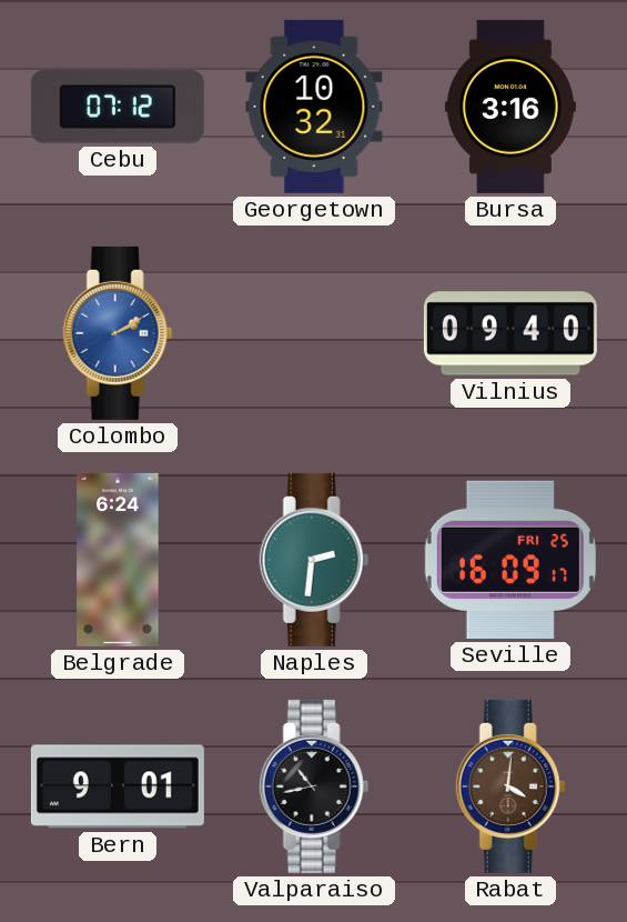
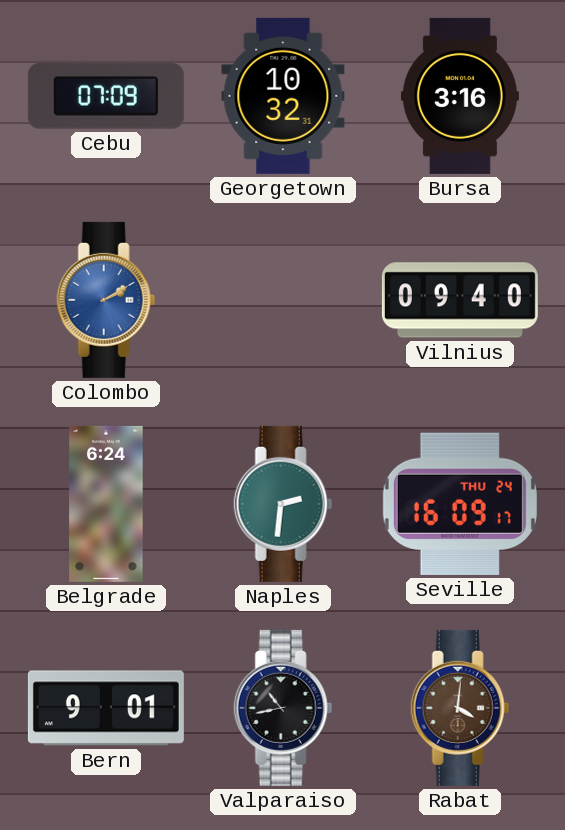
Cebu: 07:12 -> 07:09 (106, 96)
Seville date: FRI 25 -> THU 24 (460, 504)
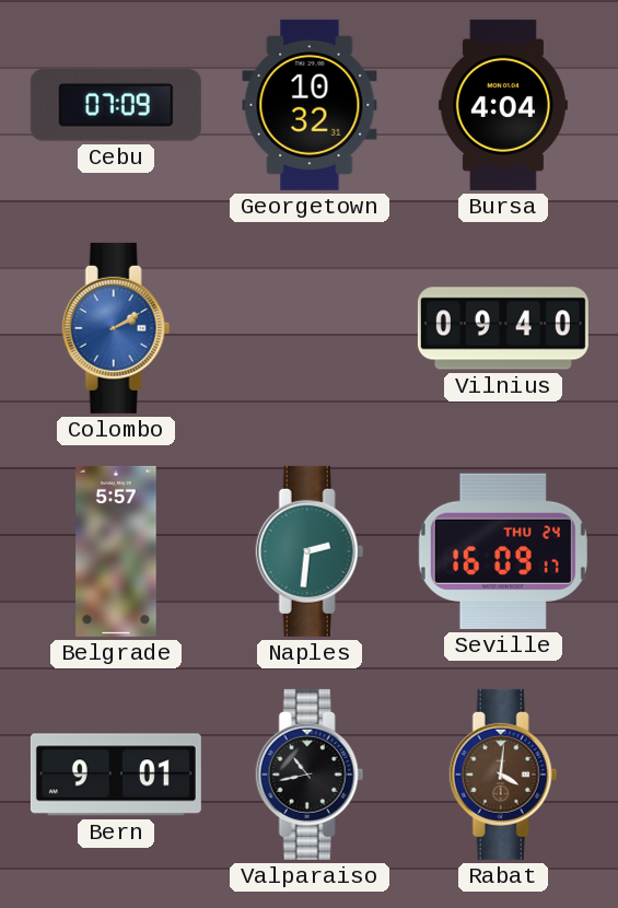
Bursa: 3:16 -> 4:04 (503, 105)
Belgrade: 6:24 -> 5:57 (116, 551)
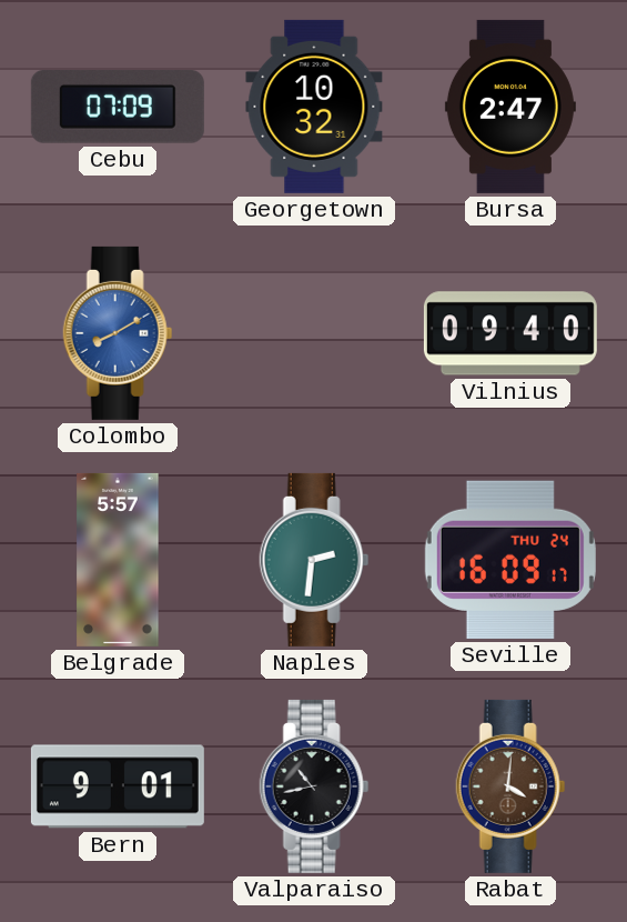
Bursa: 4:04 -> 2:47 (510, 107)
Colombo: 2:10 -> 8:10 (118, 333)
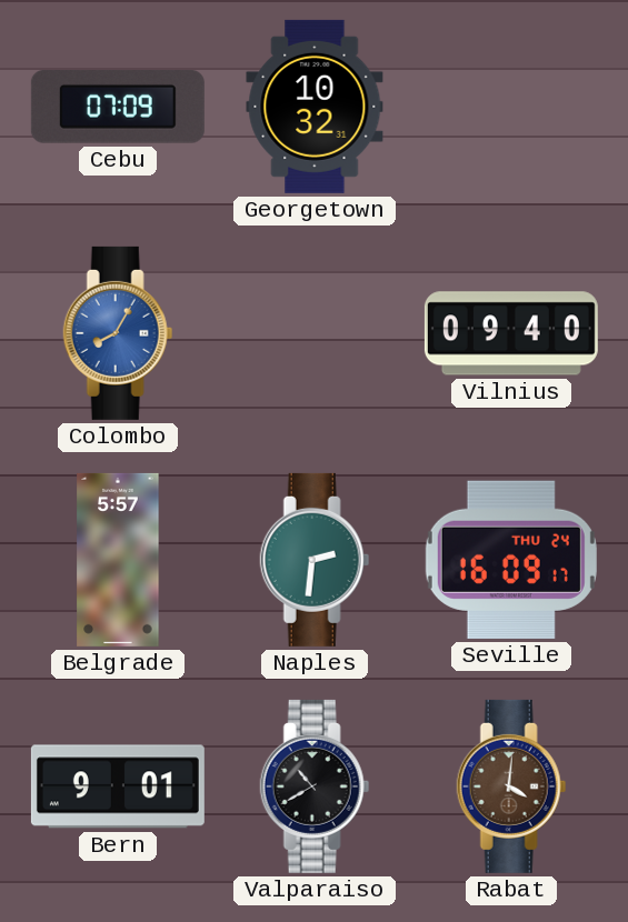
Bursa: 2:47 -> none (510, 107)
Colombo: 8:10 -> 8:05 (118, 333)
Valparaiso: 10:43 -> 10:40 (315, 786)
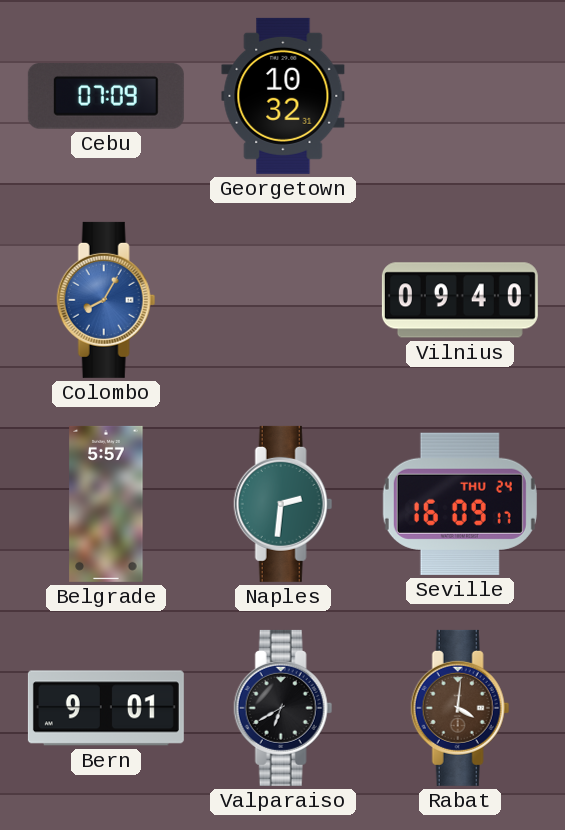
Valparaiso: 10:40 -> 6:40 (283, 708)
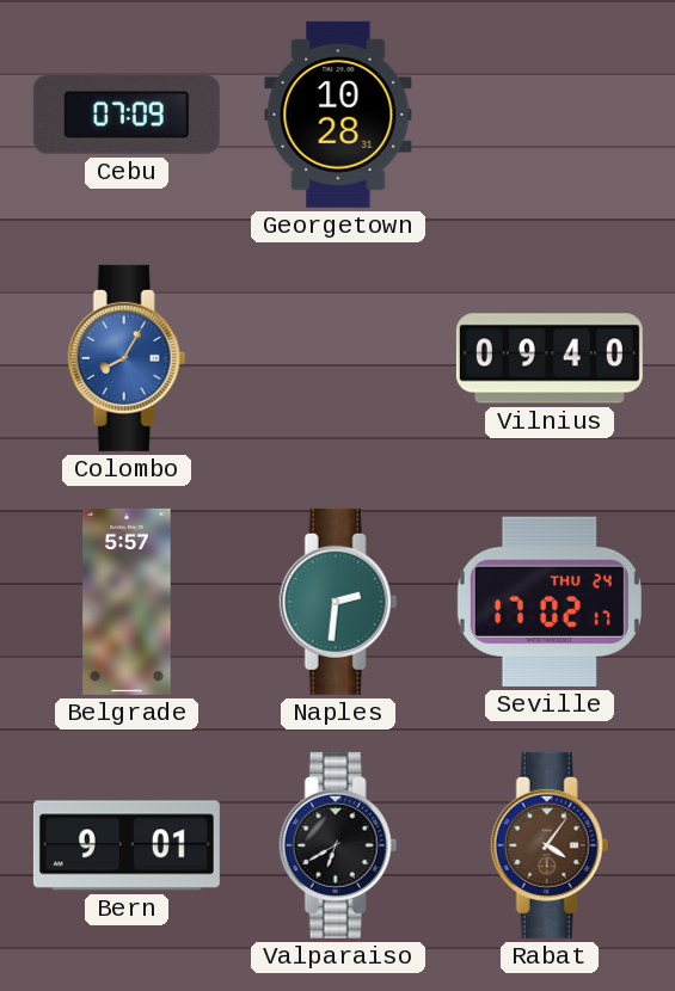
Georgetown: 10:32 -> 10:28 (338, 115)
Seville: 16:09 -> 17:02 (550, 602)
Rabat: 4:01 -> 4:06 (550, 845)
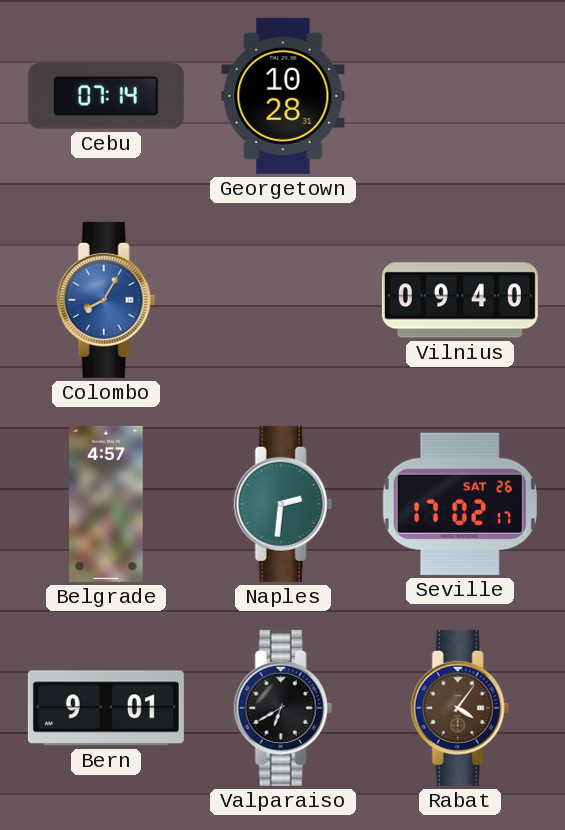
Cebu: 07:09 -> 07:14 (106, 96)
Belgrade: 5:57 -> 4:57 (106, 504)
Seville date: THU 24 -> SAT 26 (460, 504)
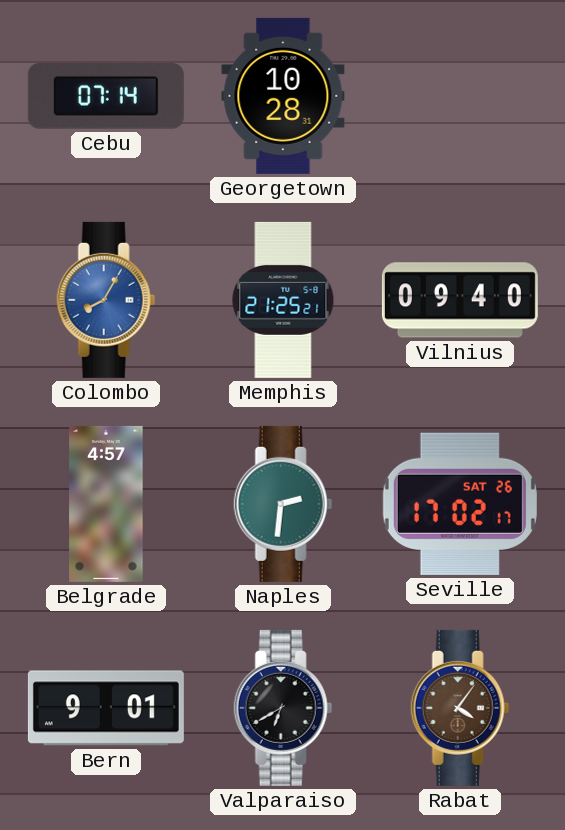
Memphis: none -> 21:25 (283, 300)
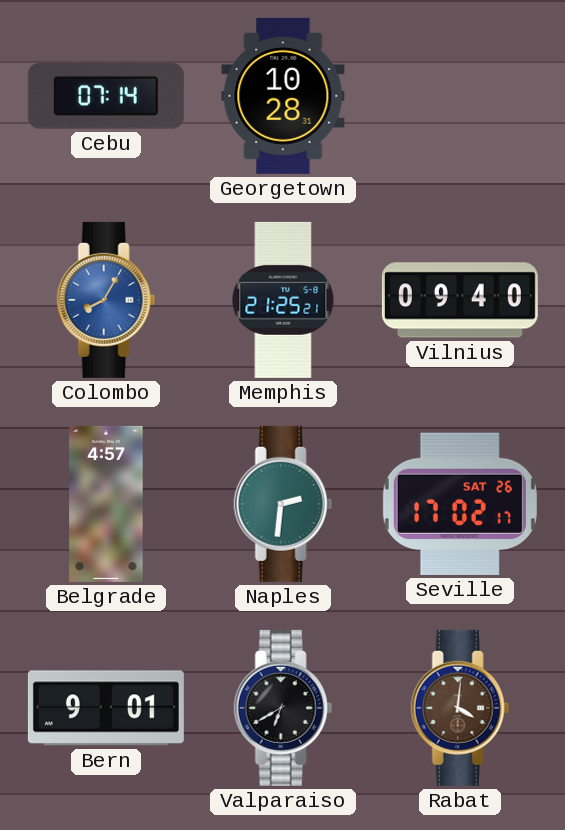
Rabat: 4:06 -> 4:01 (460, 708)
